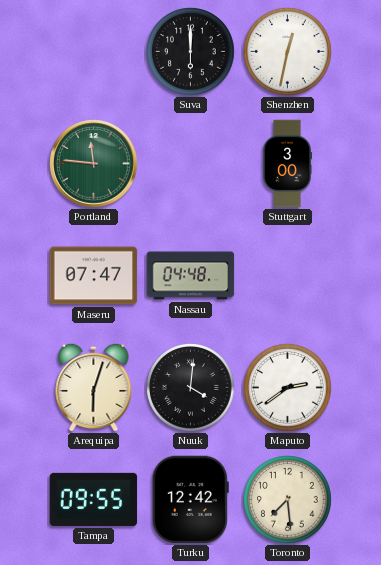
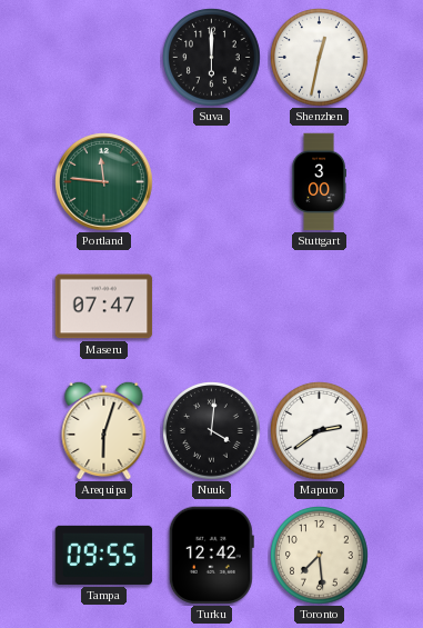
Nassau: 04:48 -> none (191, 276)
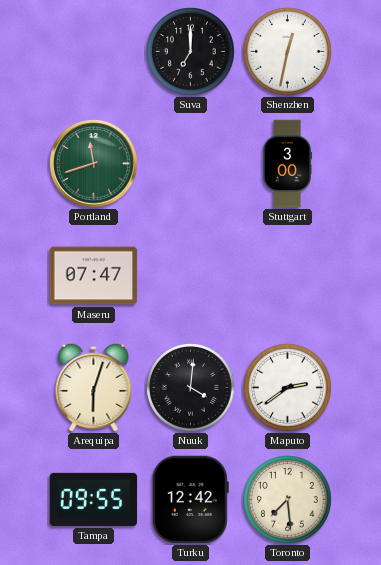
Suva: 6:00 -> 7:00 (191, 52)
Portland: 11:46 -> 11:42 (94, 164)
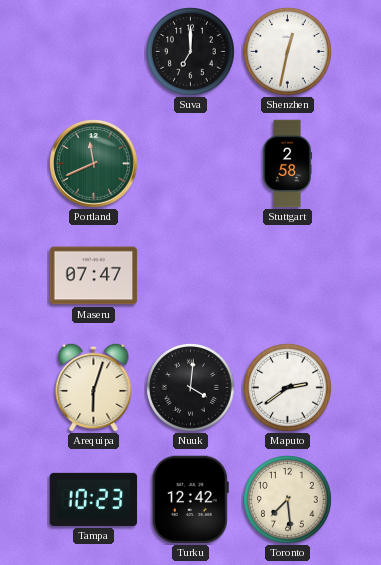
Portland: 11:42 -> 11:41 (94, 164)
Stuttgart: 3:00 -> 2:58 (287, 164)
Tampa: 09:55 -> 10:23 (94, 499)
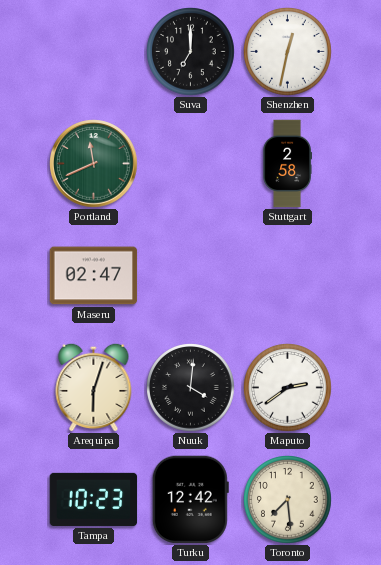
Maseru: 07:47 -> 02:47 (94, 276)
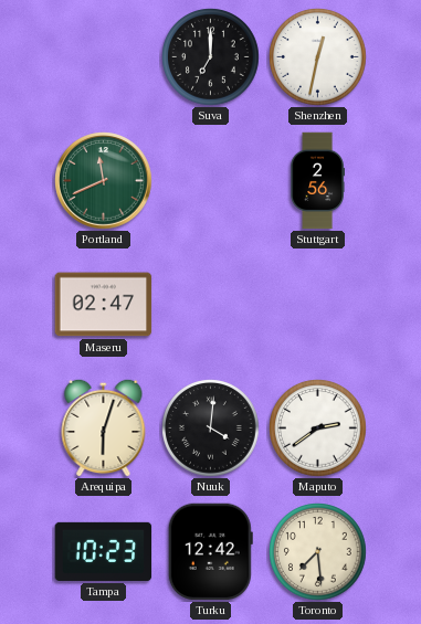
Stuttgart: 2:58 -> 2:56 (317, 181)
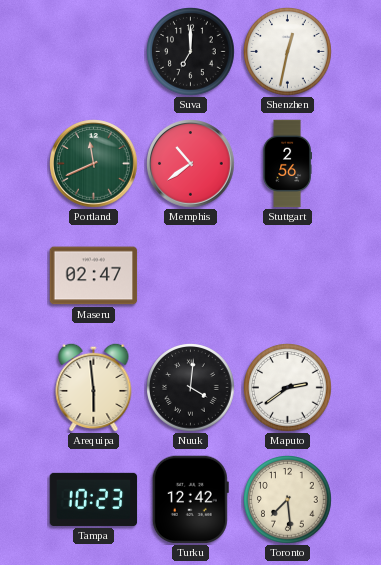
Memphis: none -> 10:39 (191, 164)
Arequipa: 6:03 -> 5:59 (94, 387)
